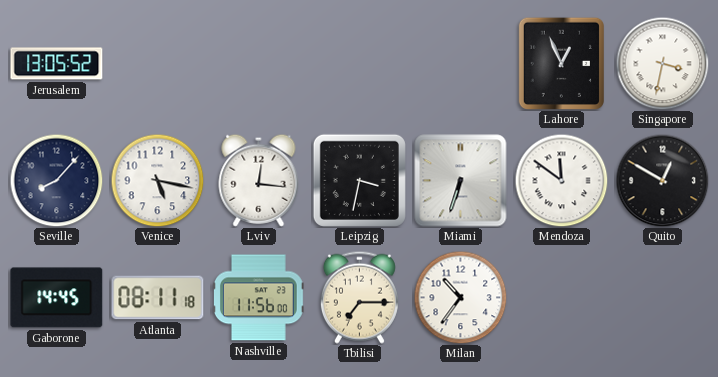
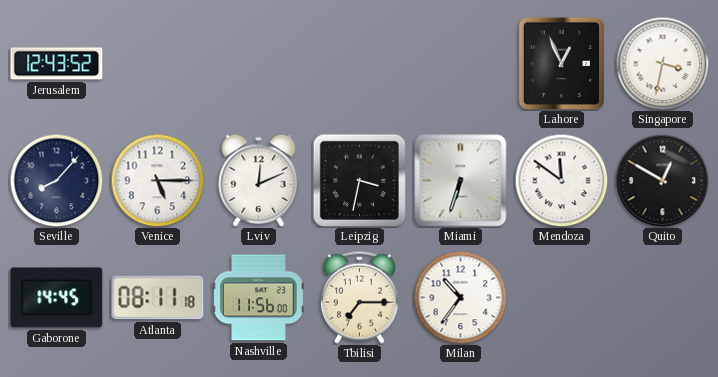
Jerusalem: 13:05 -> 12:43 (57, 64)
Venice: 5:17 -> 5:15 (157, 180)
Lviv: 12:16 -> 12:11 (259, 180)
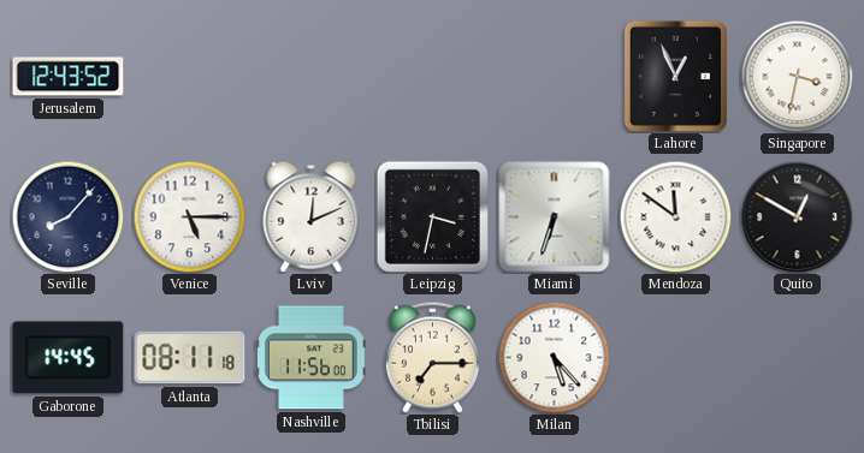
Milan: 10:36 -> 5:23 (554, 357)
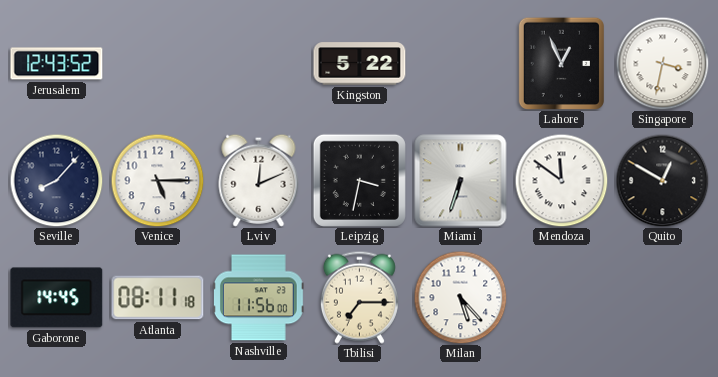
Kingston: none -> 5:22 (360, 64)
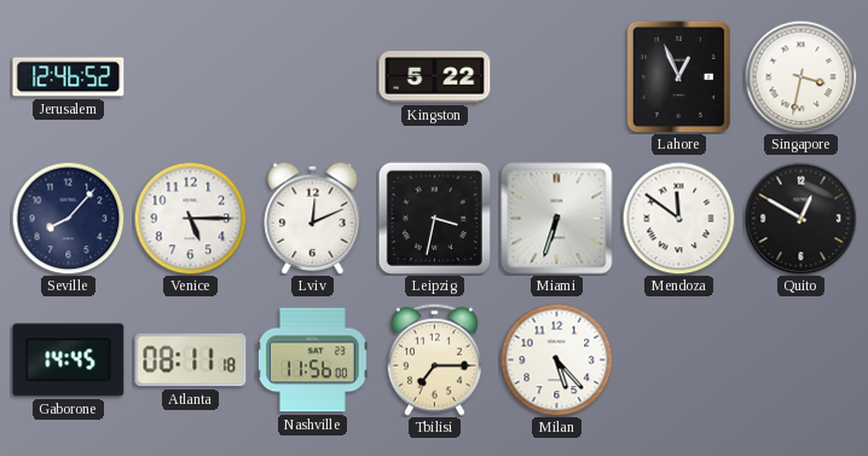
Jerusalem: 12:43 -> 12:46 (69, 77)
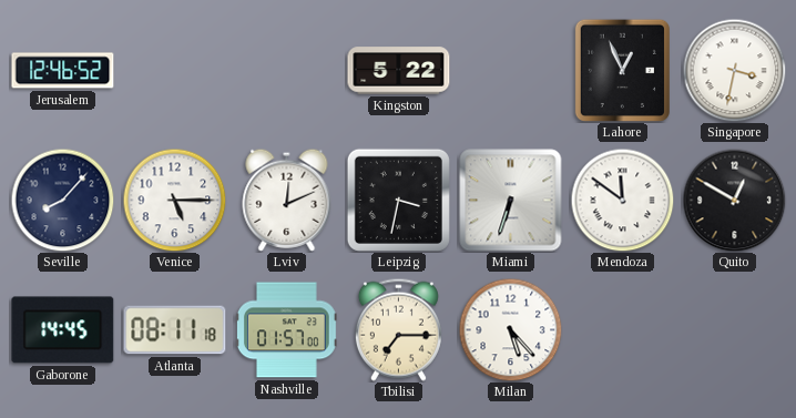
Nashville: 11:56 -> 01:57 (286, 330)
